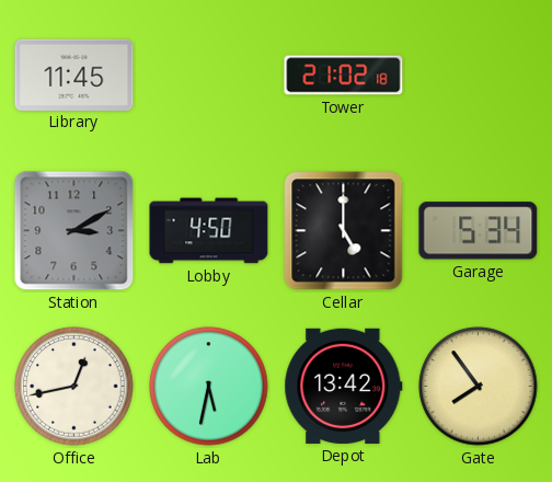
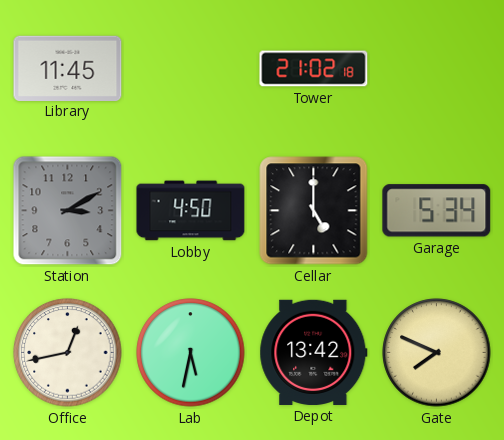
Gate: 7:54 -> 7:49 (437, 353)
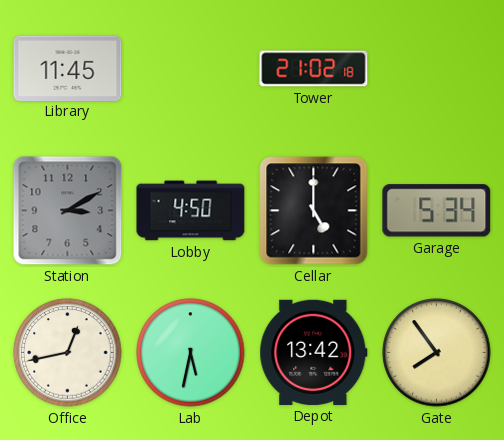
Gate: 7:49 -> 7:54 (437, 353)
